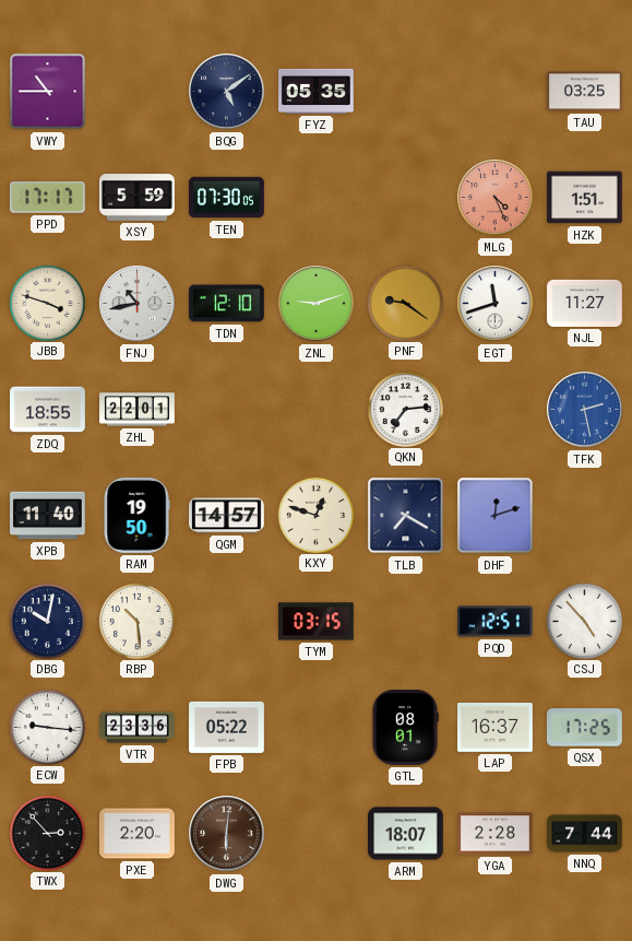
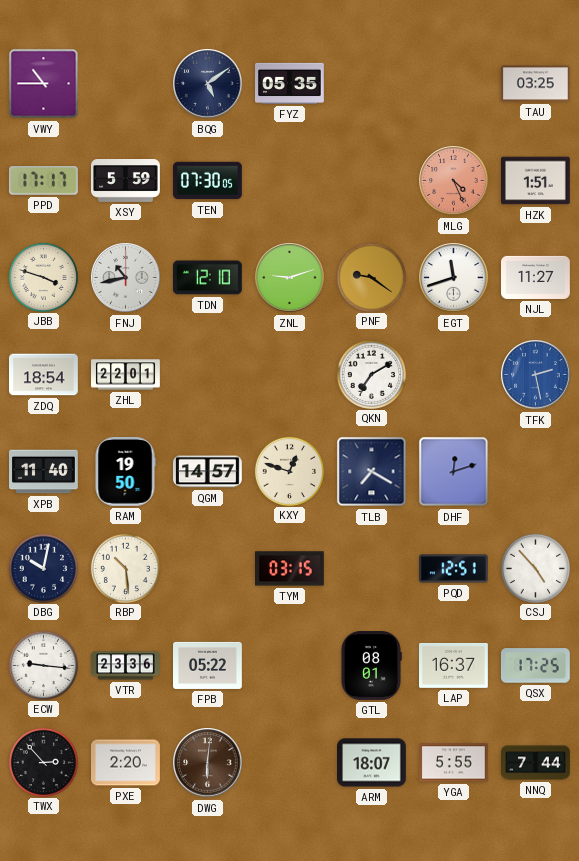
ZDQ: 18:55 -> 18:54 (44, 375)
QKN: 7:14 -> 7:10 (371, 374)
YGA: 2:28 -> 5:55 (454, 763)
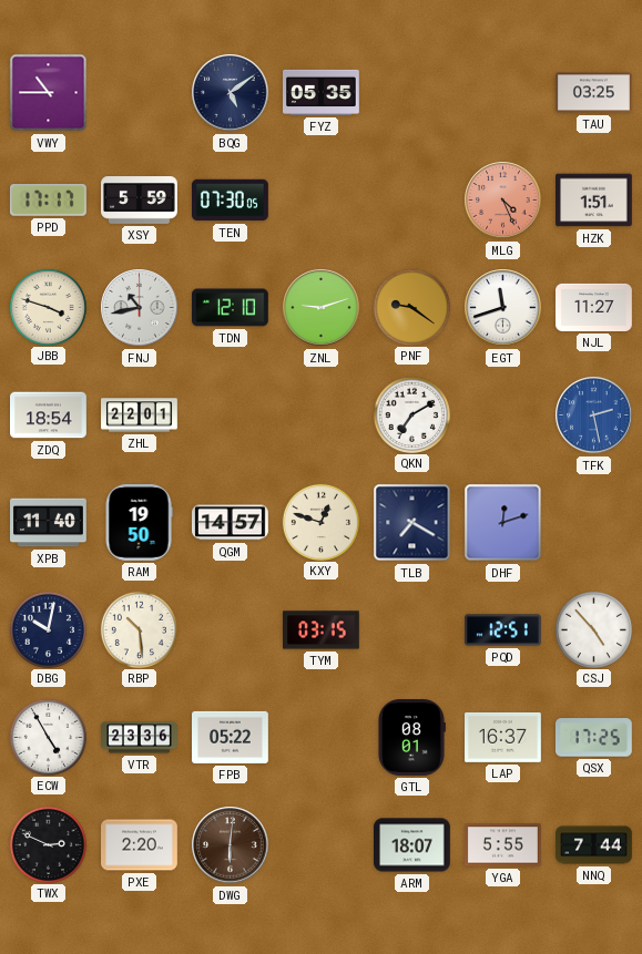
ECW: 9:16 -> 4:55 (48, 737)
TWX: 2:53 -> 2:49 (48, 844)
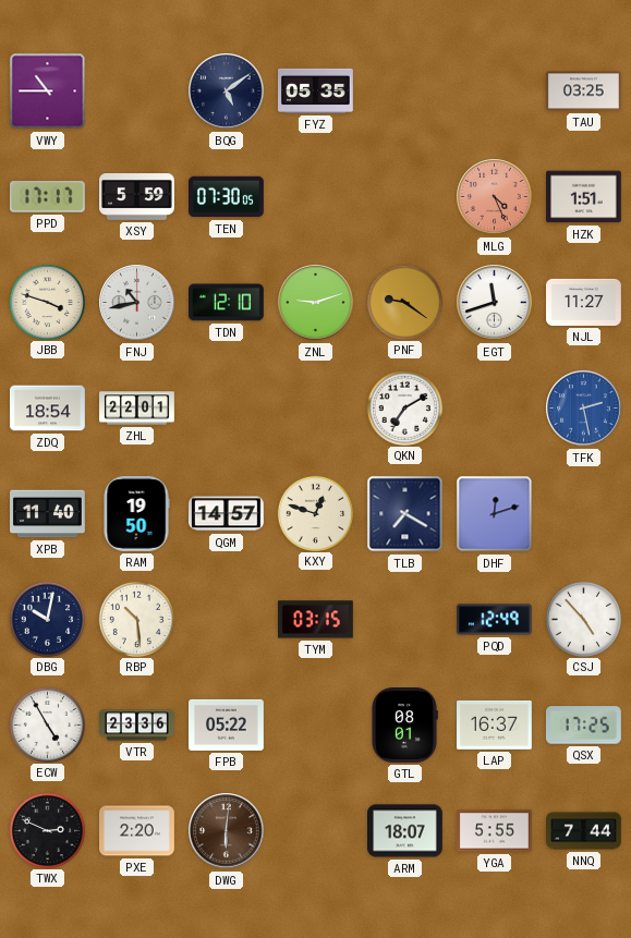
PQD: 12:51 -> 12:49 (495, 620)
